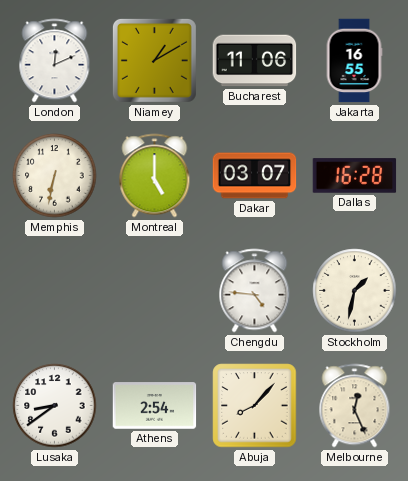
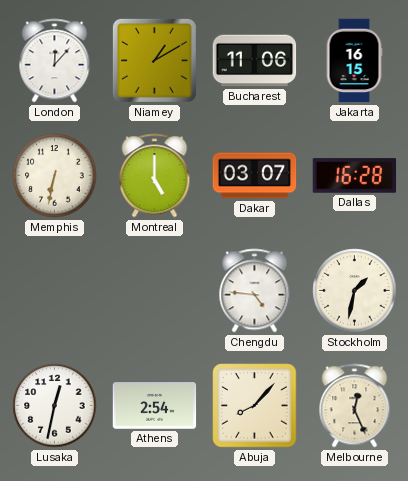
London: 12:11 -> 12:07 (55, 61)
Jakarta: 16:55 -> 16:15 (354, 61)
Lusaka: 8:39 -> 12:32 (55, 406)
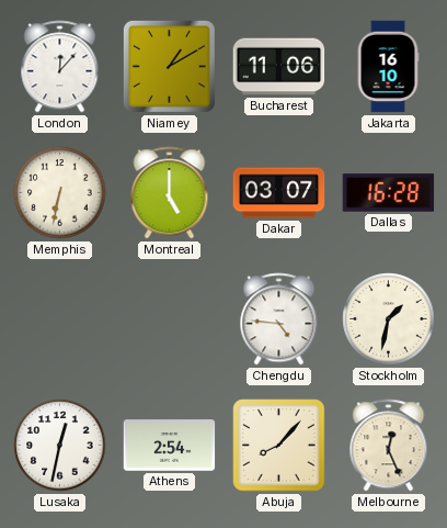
Jakarta: 16:15 -> 16:10 (388, 67)
